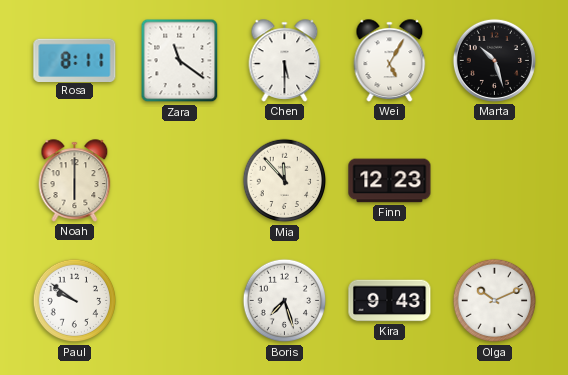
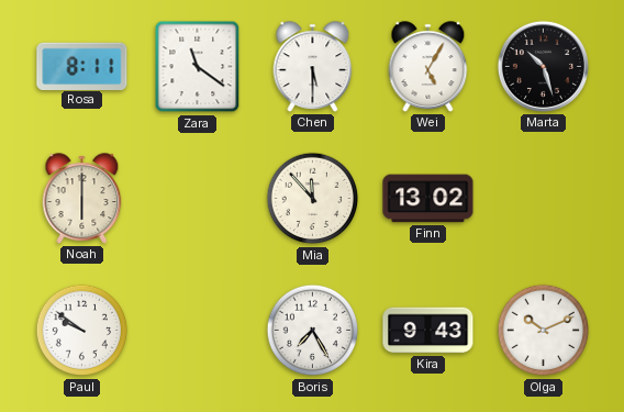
Finn: 12:23 -> 13:02 (428, 199)
Boris: 7:27 -> 7:25 (313, 331)
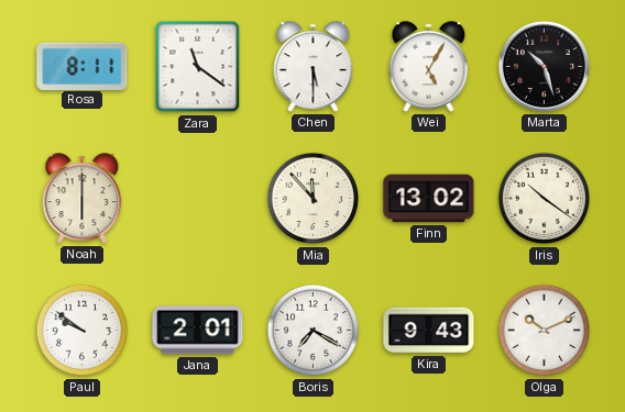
Iris: none -> 10:21 (545, 199)
Jana: none -> 2:01 (198, 331)
Boris: 7:25 -> 7:20 (314, 331)
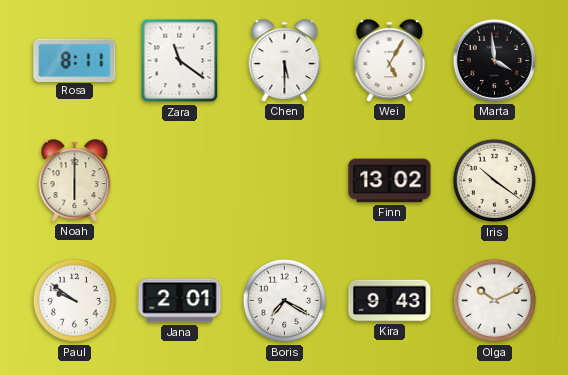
Marta: 10:27 -> 3:59 (494, 60)
Mia: 11:53 -> none (314, 199)
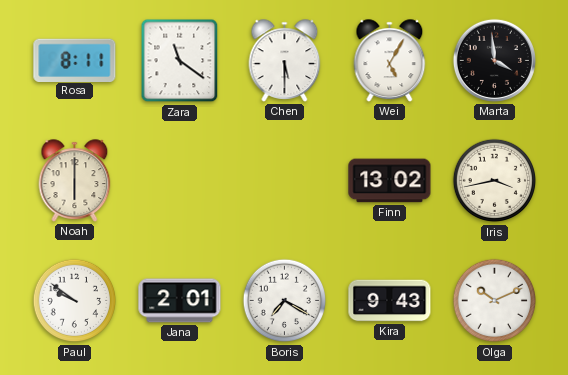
Iris: 10:21 -> 3:43 (495, 181)
